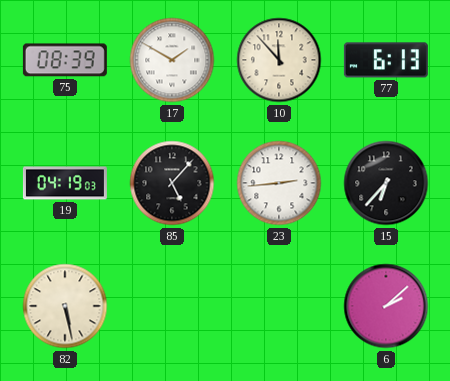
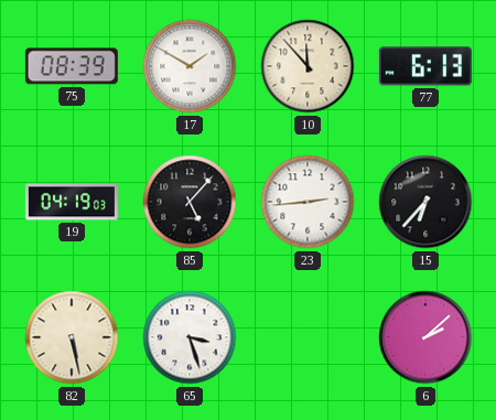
65: none -> 3:27 (190, 337)
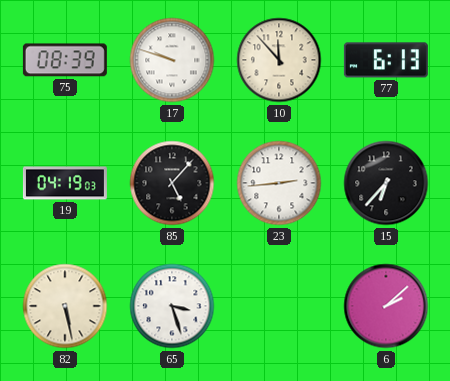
17: 1:50 -> 9:48 (172, 60)
